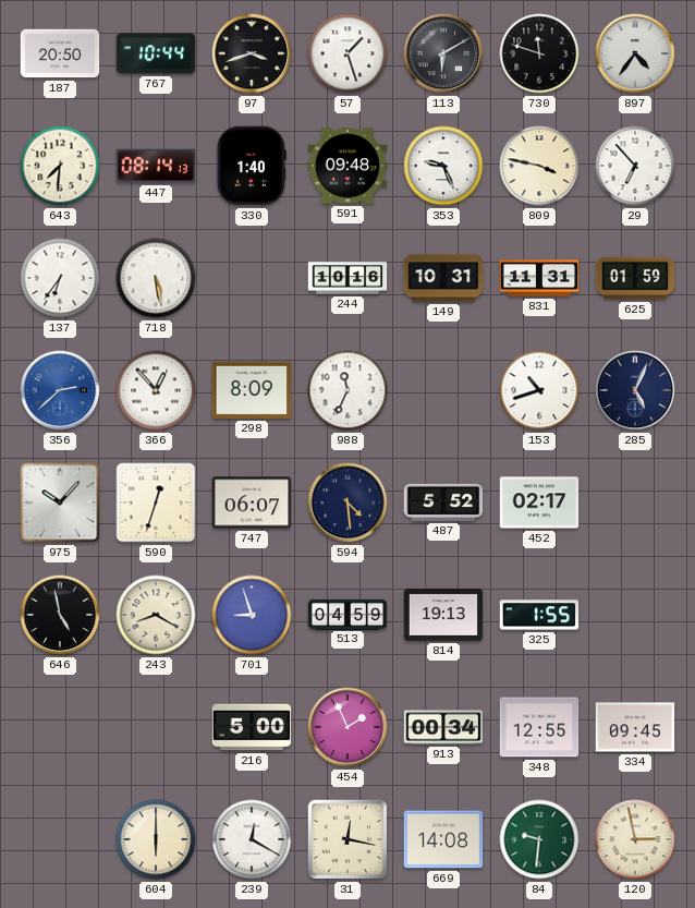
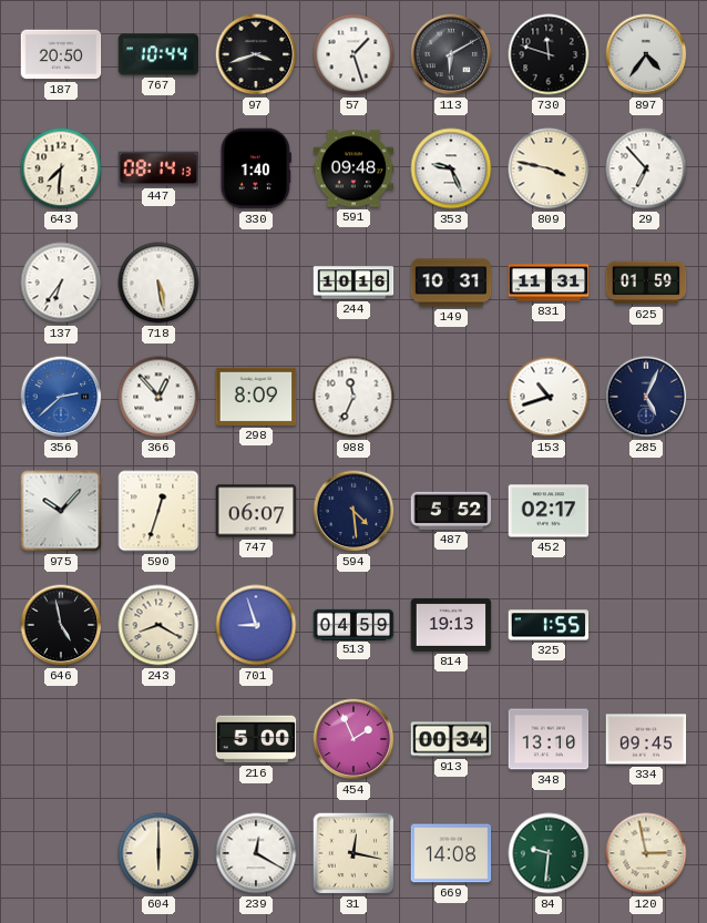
348: 12:55 -> 13:10 (549, 739)
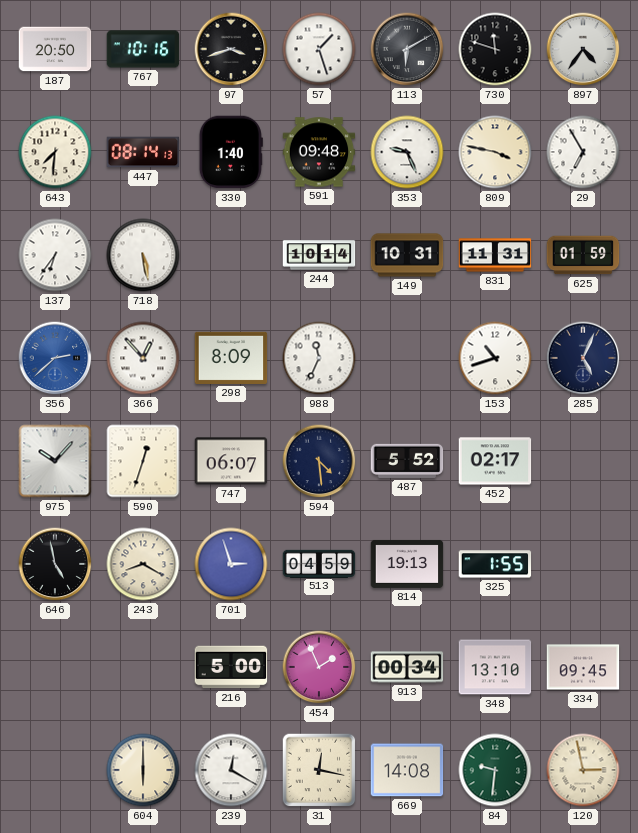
767: 10:44 -> 10:16 (143, 49)
29: 6:53 -> 6:55 (583, 152)
244: 10:16 -> 10:14 (319, 255)
701: 8:57 -> 2:57 (231, 564)
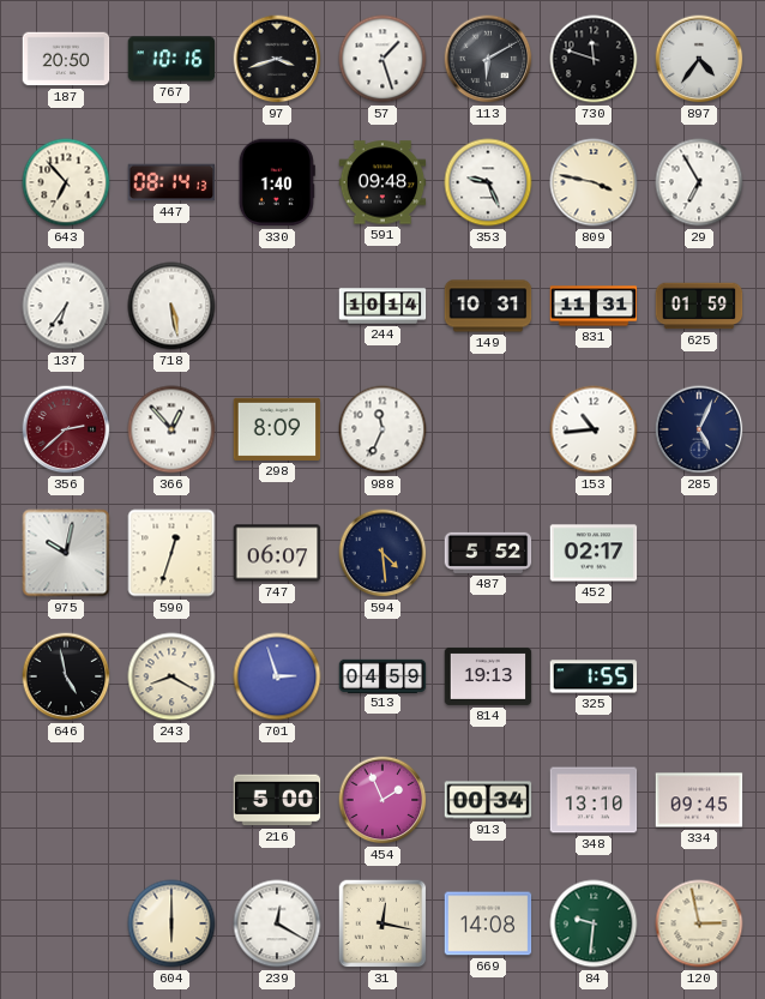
643: 7:31 -> 6:53 (66, 182)
356 dial: blue -> burgundy (66, 429)
153: 10:42 -> 10:44 (594, 429)
975: 10:07 -> 10:02 (66, 553)
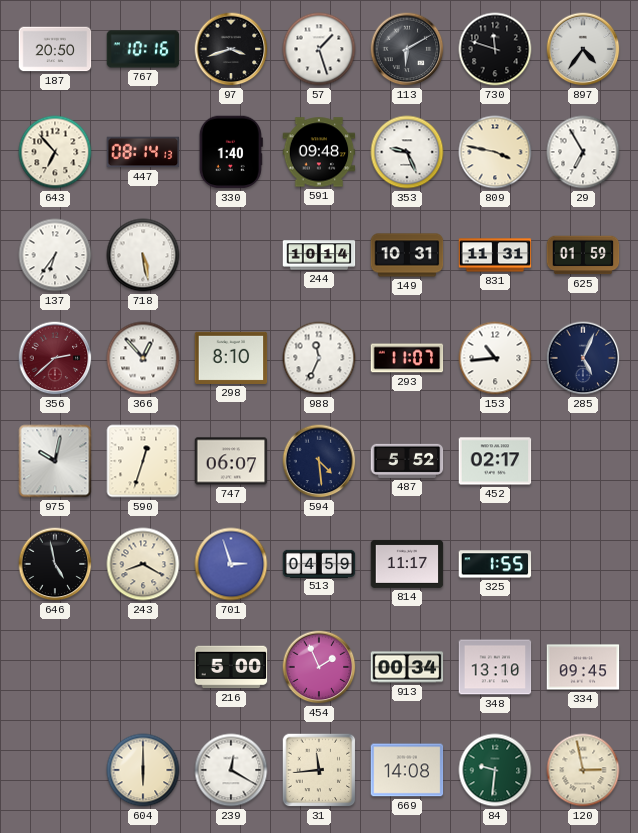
298: 8:09 -> 8:10 (231, 358)
293: none -> 11:07 (407, 358)
814: 19:13 -> 11:17 (407, 564)
31: 12:17 -> 11:44 (319, 770)
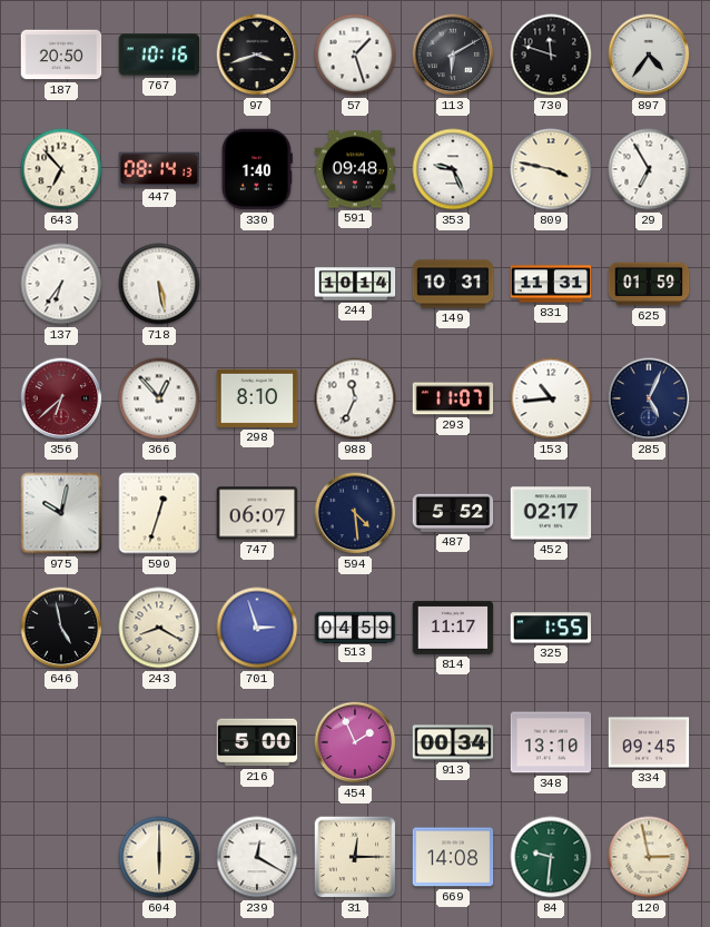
356: 2:38 -> 6:38 (61, 398)
31: 11:44 -> 12:15 (355, 857)
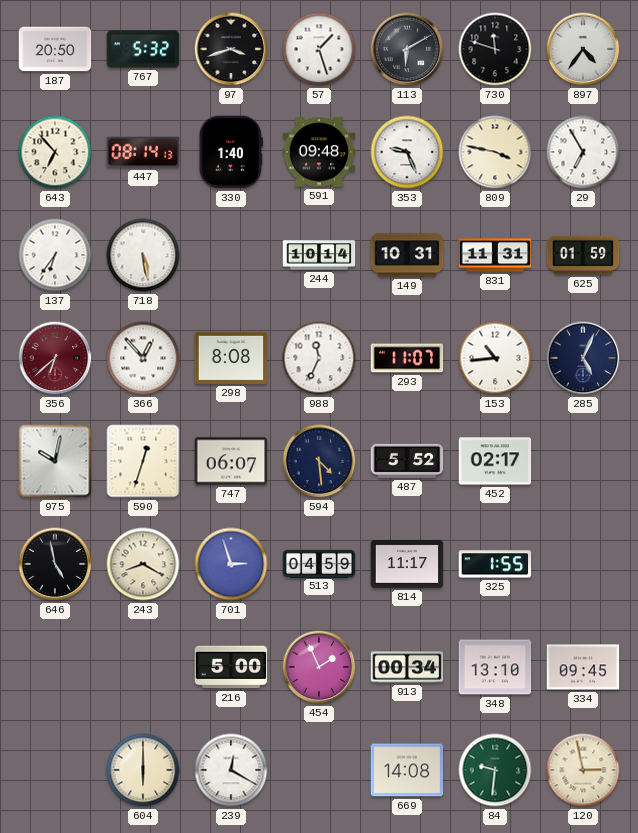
767: 10:16 -> 5:32 (143, 49)
298: 8:10 -> 8:08 (231, 358)
31: 12:15 -> none (355, 857)
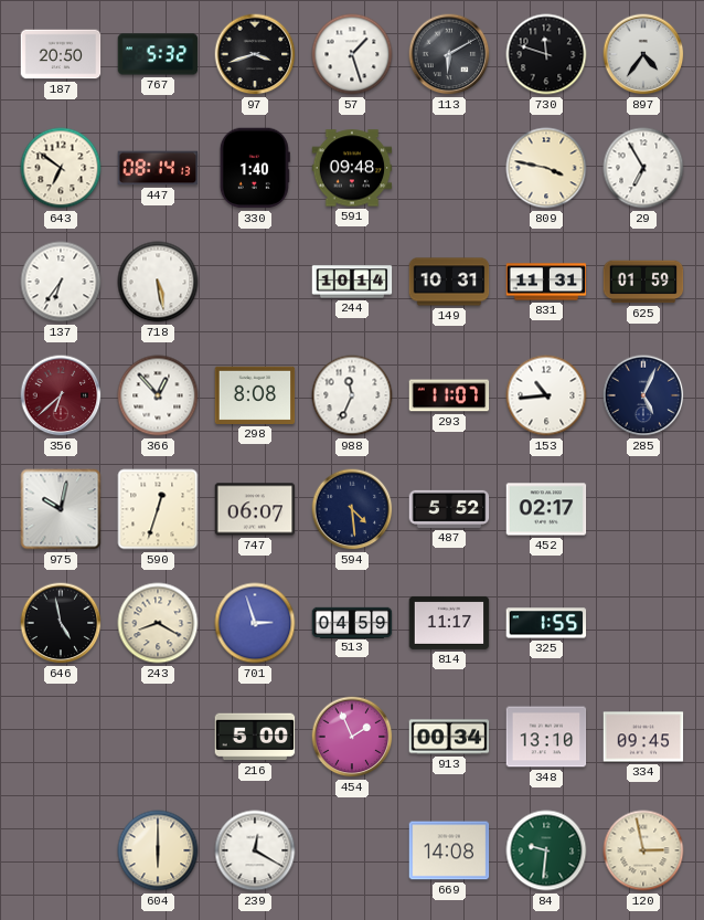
643: 6:53 -> 6:51 (61, 168)
353: 9:26 -> none (407, 152)
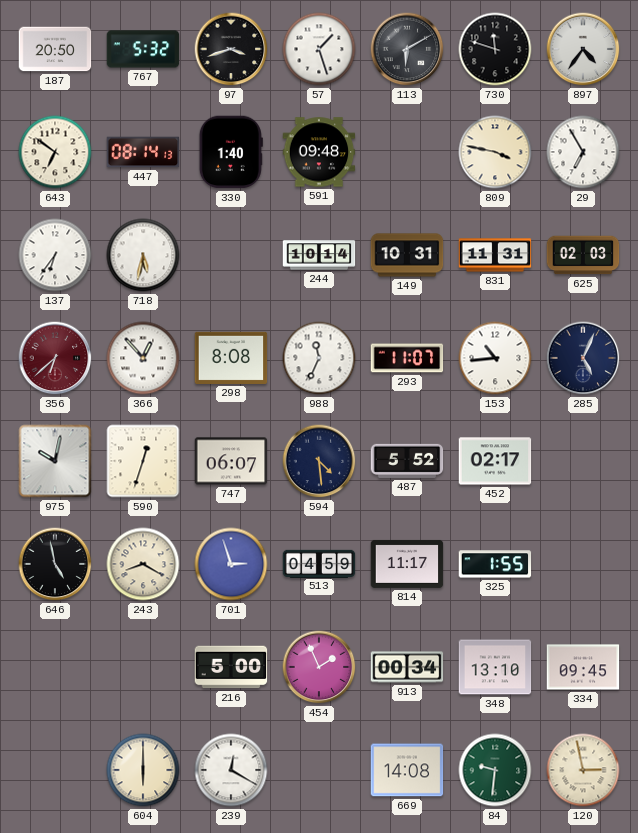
718: 5:28 -> 5:32 (143, 255)
625: 01:59 -> 02:03 (583, 255)
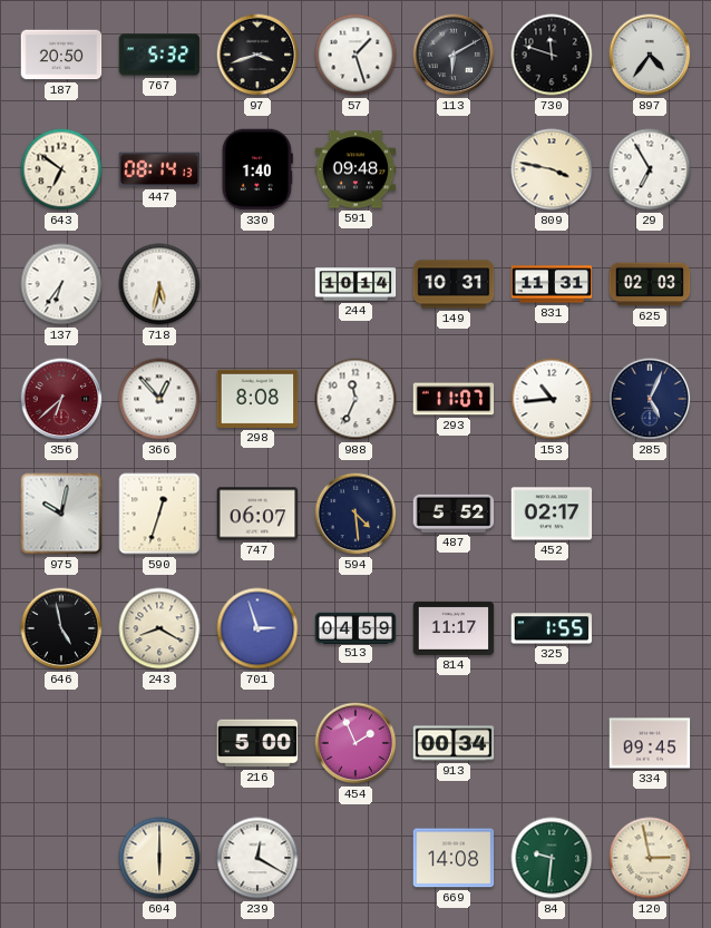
348: 13:10 -> none (495, 667)
